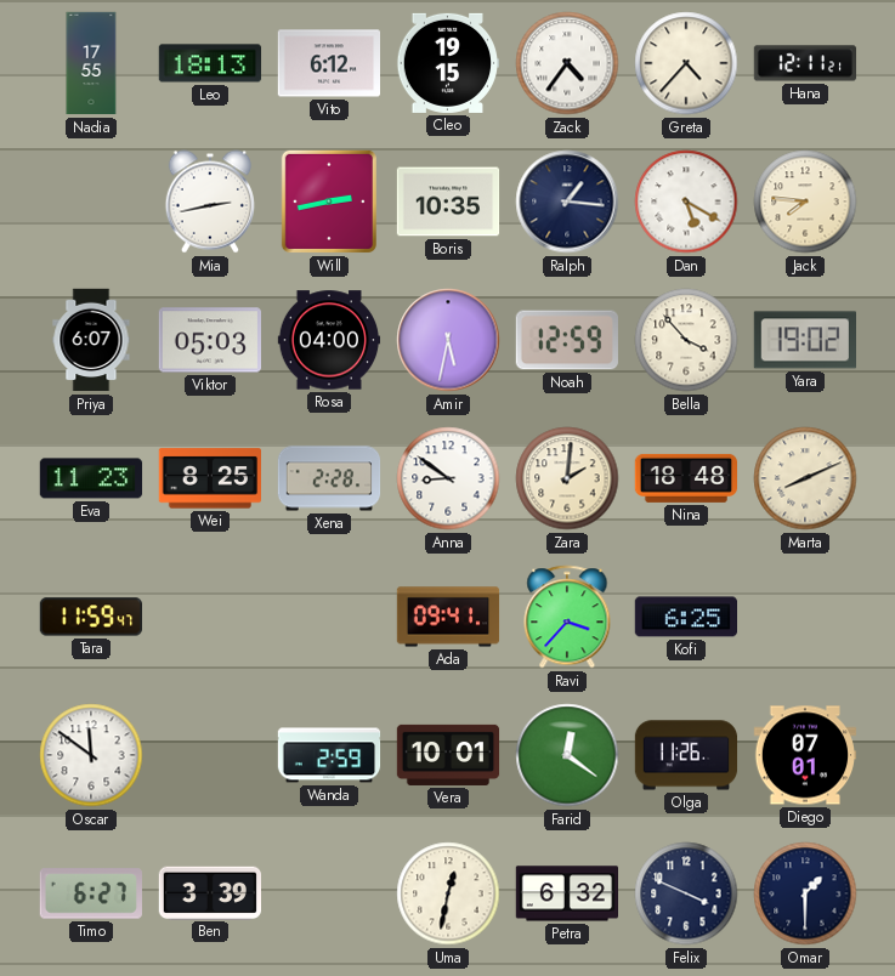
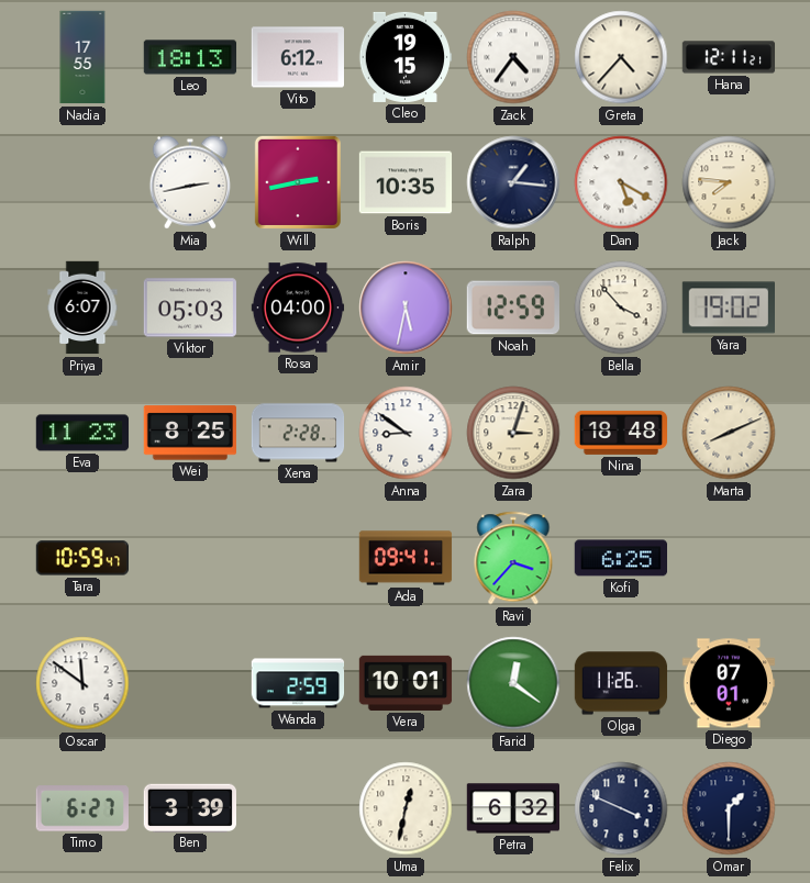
Zara: 2:01 -> 3:03 (513, 433)
Tara: 11:59 -> 10:59 (81, 558)
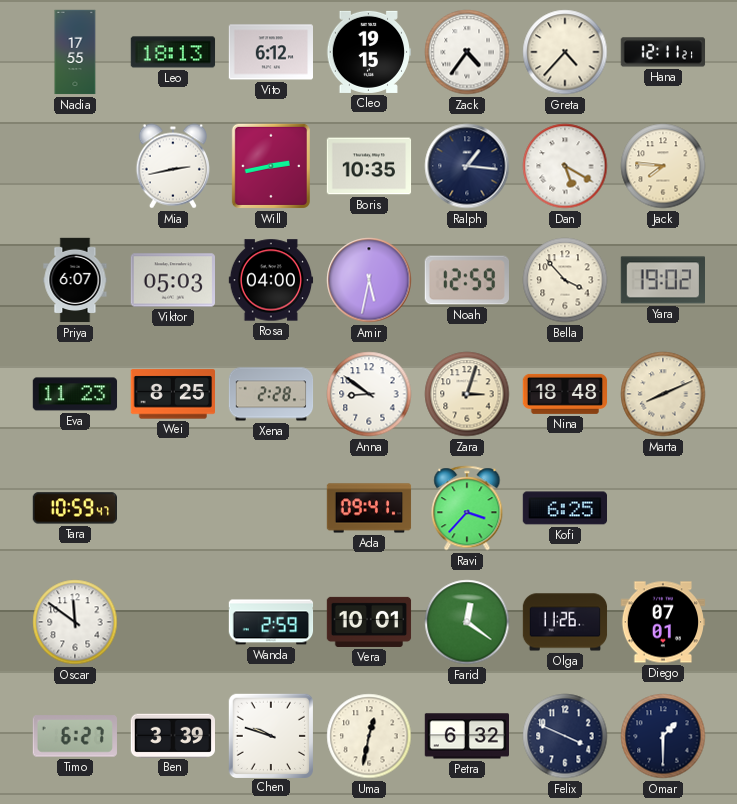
Chen: none -> 9:48 (270, 735)
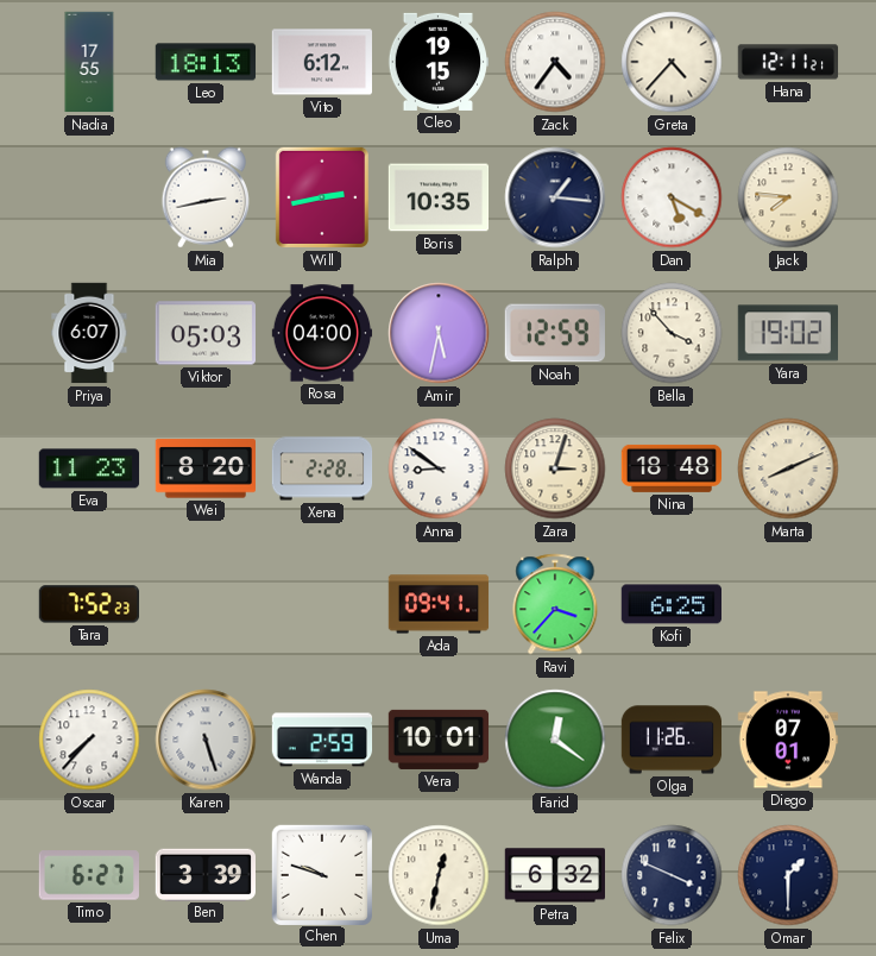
Wei: 8:25 -> 8:20 (204, 468)
Tara: 10:59 -> 7:52 (88, 604)
Oscar: 11:51 -> 7:37 (89, 740)
Karen: none -> 5:27 (206, 740)
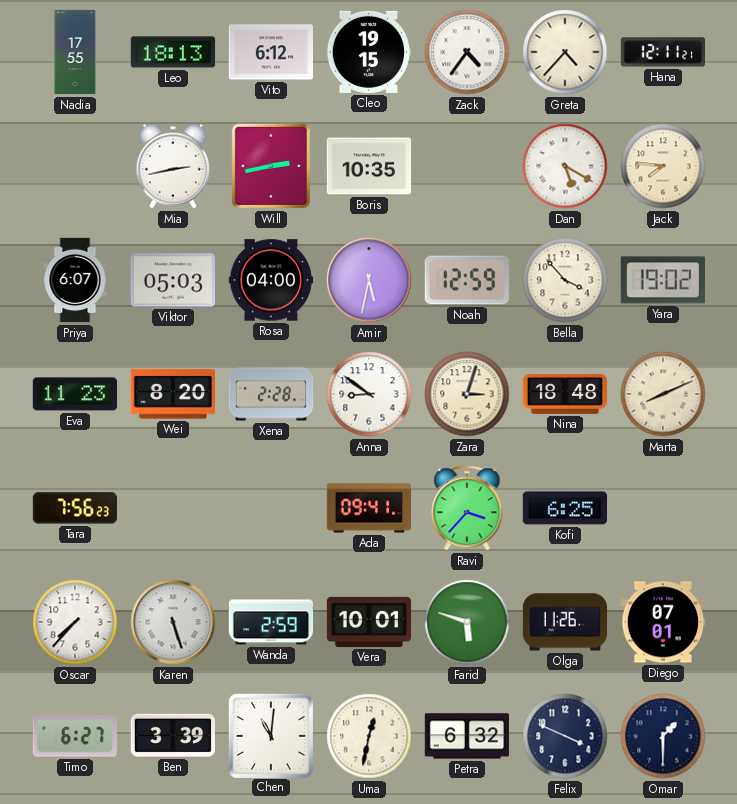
Ralph: 1:16 -> none (555, 197)
Tara: 7:52 -> 7:56 (74, 508)
Farid: 12:21 -> 5:48 (467, 622)
Chen: 9:48 -> 11:01 (270, 735)
